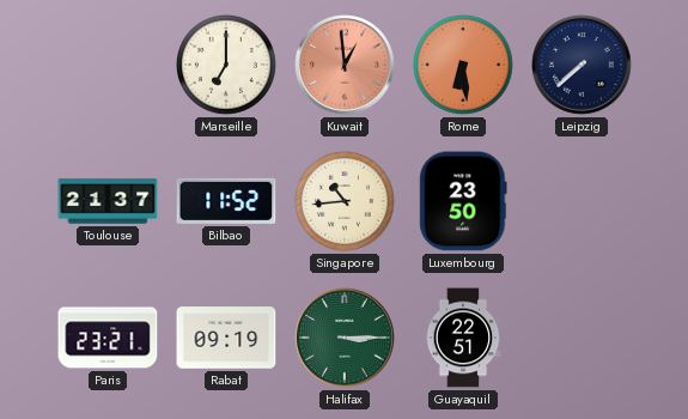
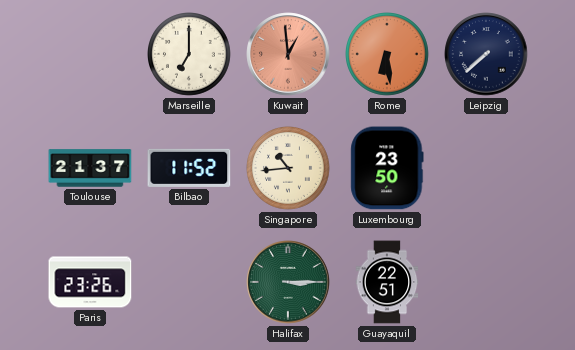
Paris: 23:21 -> 23:26 (90, 282)
Rabat: 09:19 -> none (226, 338)
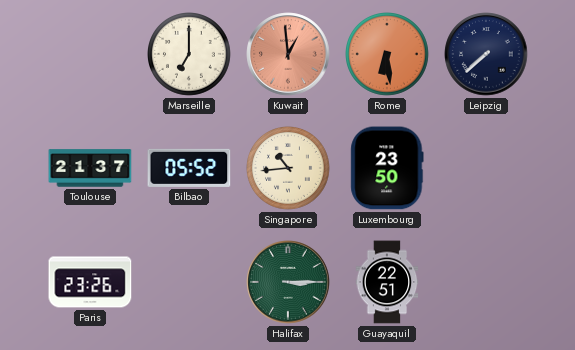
Bilbao: 11:52 -> 05:52 (189, 168)
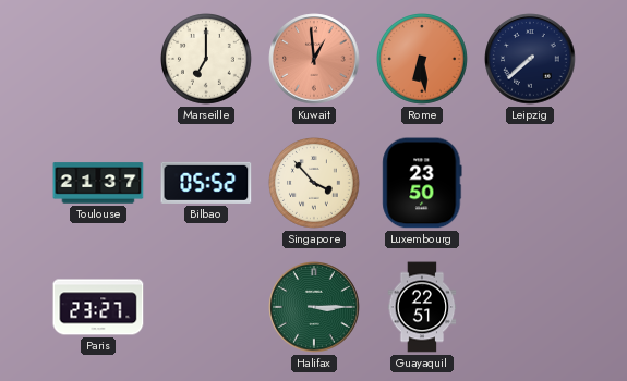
Singapore: 10:44 -> 3:53 (315, 184)
Paris: 23:26 -> 23:27 (98, 307)
